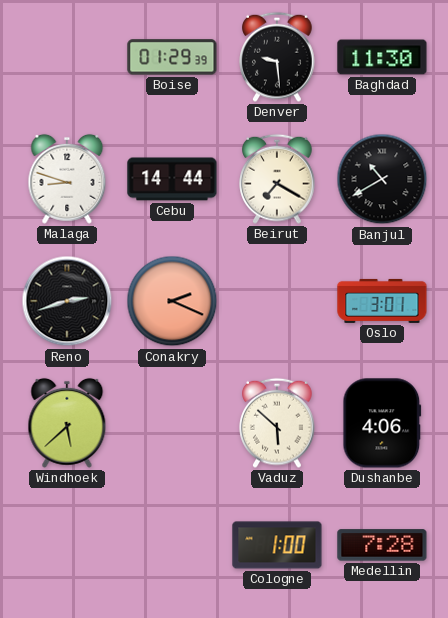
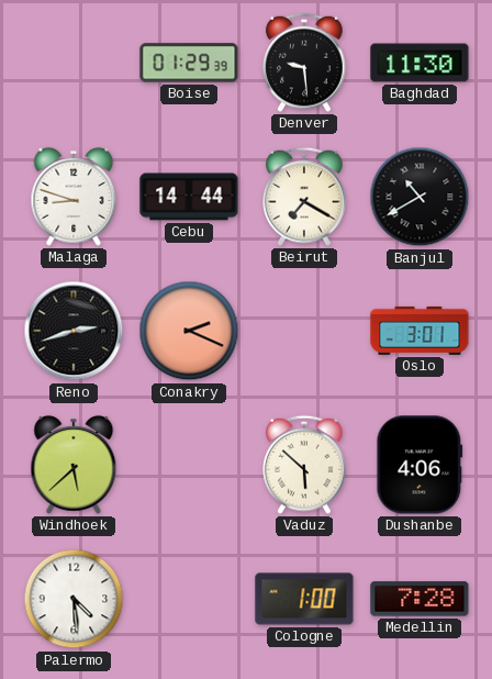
Palermo: none -> 4:29 (74, 599)
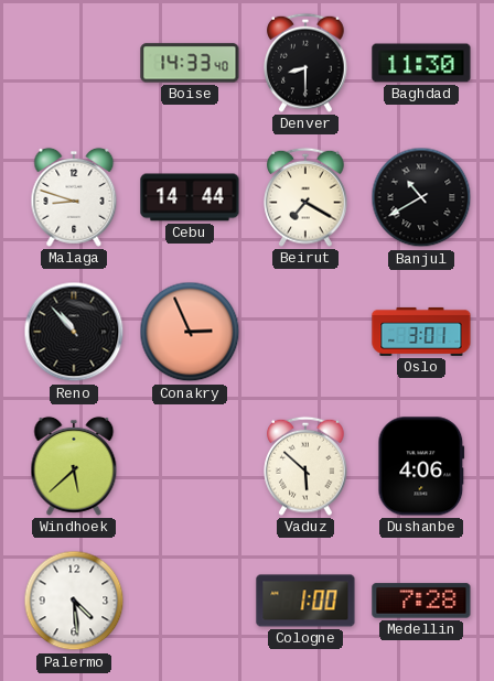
Boise: 01:29 -> 14:33 (190, 63)
Denver: 9:29 -> 8:30 (305, 63)
Reno: 2:42 -> 10:53 (74, 332)
Conakry: 2:19 -> 2:56 (190, 332)
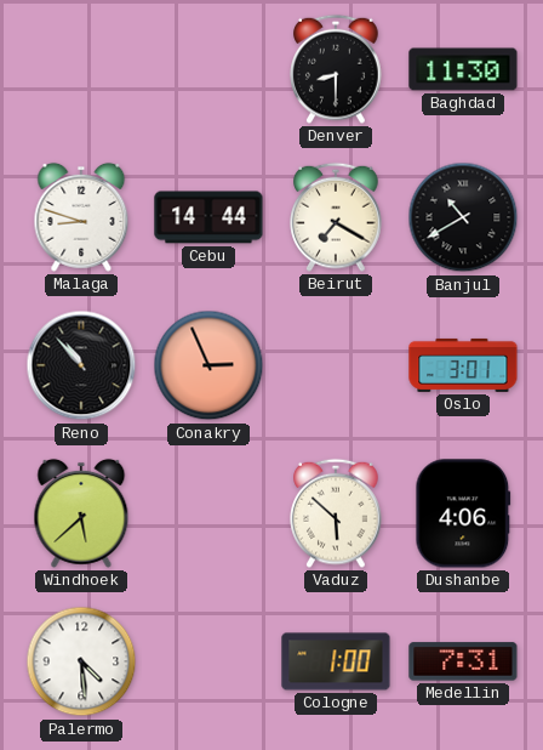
Boise: 14:33 -> none (190, 63)
Medellin: 7:28 -> 7:31 (463, 661)
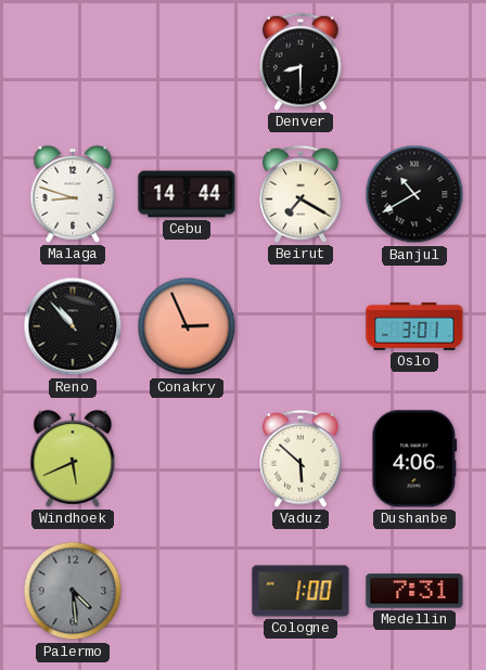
Baghdad: 11:30 -> none (463, 69)
Windhoek: 5:38 -> 5:41 (73, 459)
Palermo dial: white -> grey (73, 591)
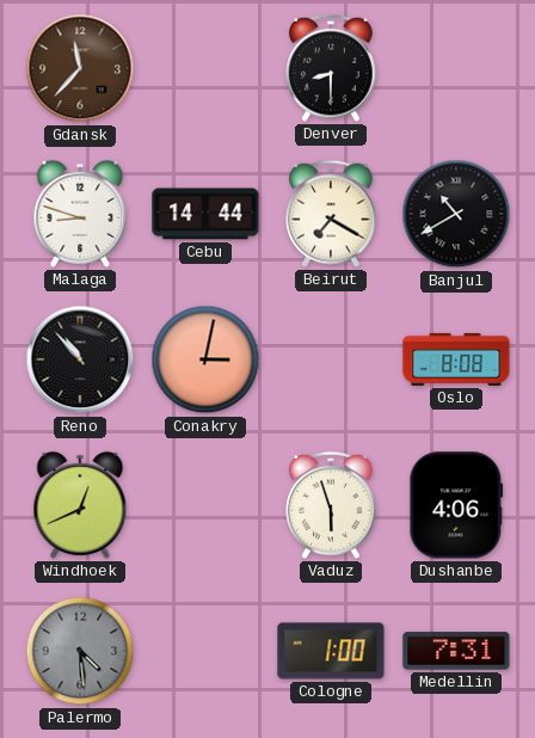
Gdansk: none -> 11:37 (80, 68)
Conakry: 2:56 -> 3:02 (205, 359)
Oslo: 3:01 -> 8:08 (456, 359)
Windhoek: 5:41 -> 12:41 (80, 505)
Vaduz: 5:52 -> 5:57 (331, 505)
